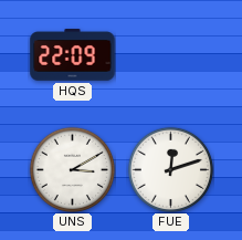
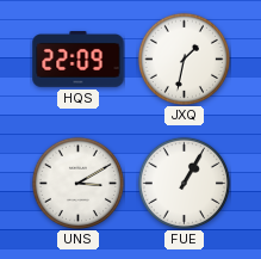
JXQ: none -> 1:32 (184, 58)
FUE: 12:12 -> 1:05 (184, 183)
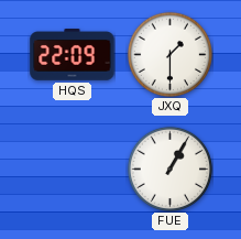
JXQ: 1:32 -> 1:30 (169, 54)
UNS: 3:10 -> none (77, 183)
